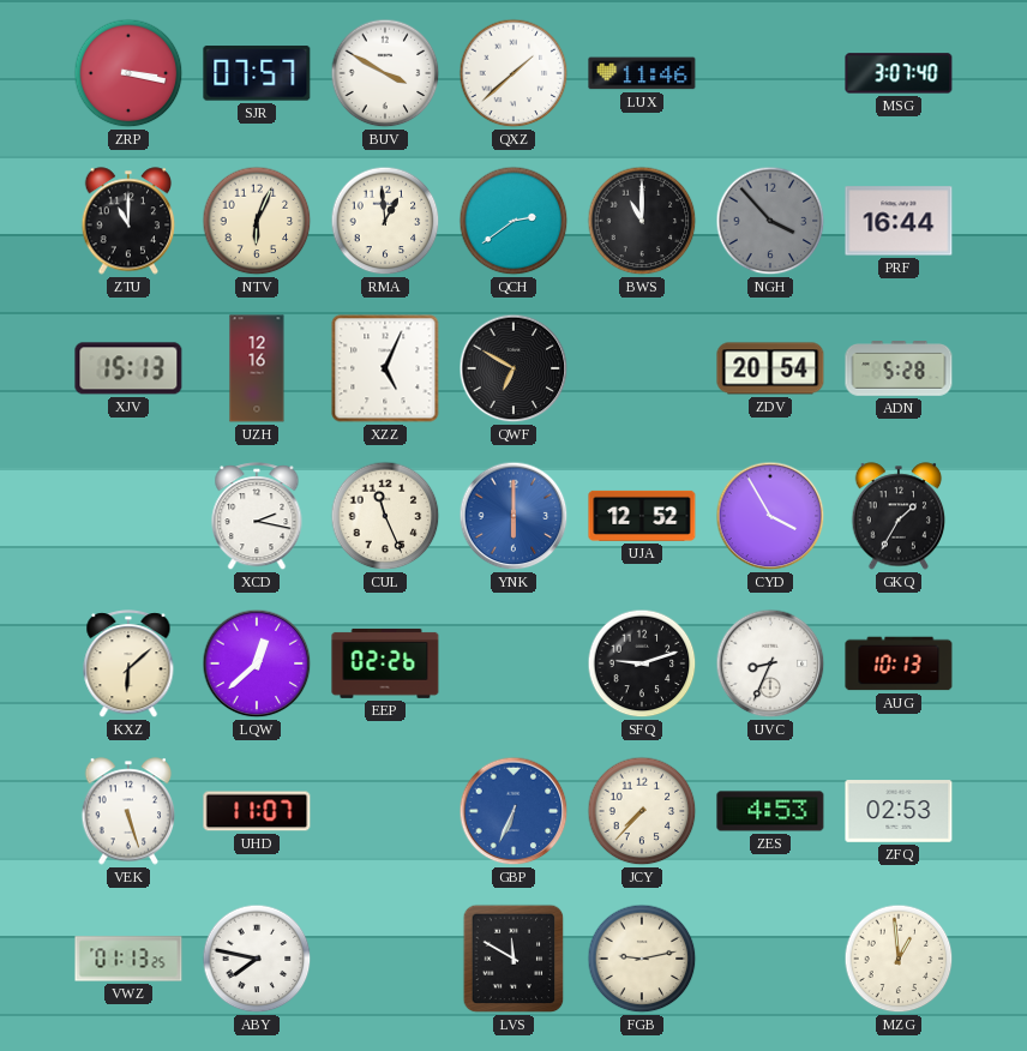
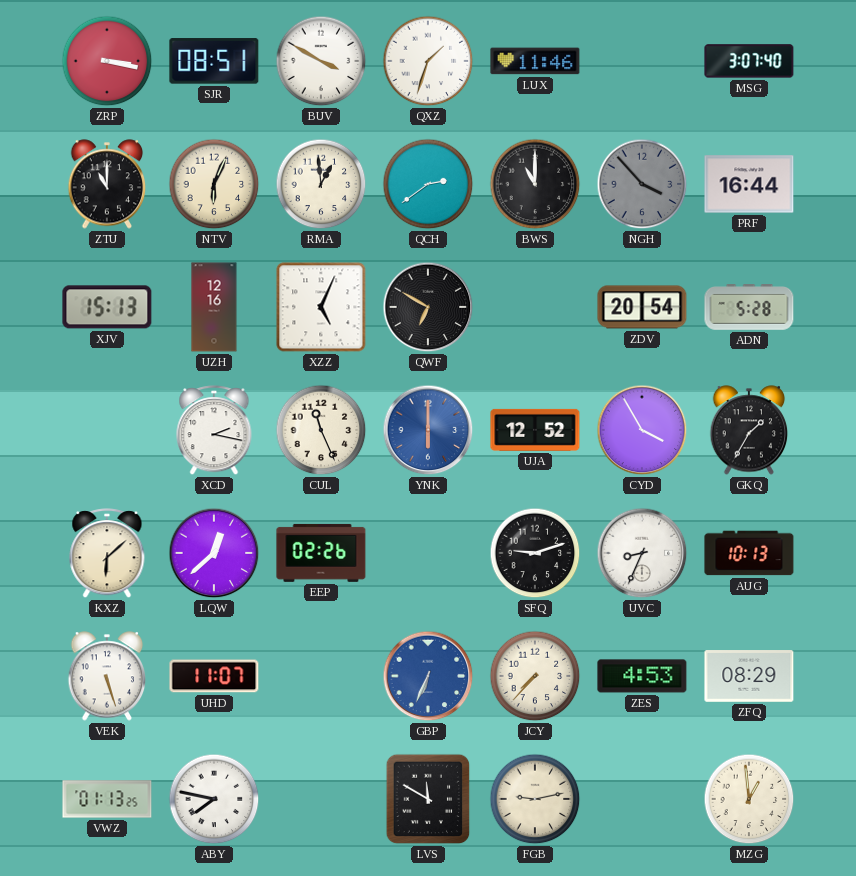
SJR: 07:57 -> 08:51 (214, 61)
QXZ: 1:38 -> 1:33 (428, 61)
ZFQ: 02:53 -> 08:29 (749, 676)
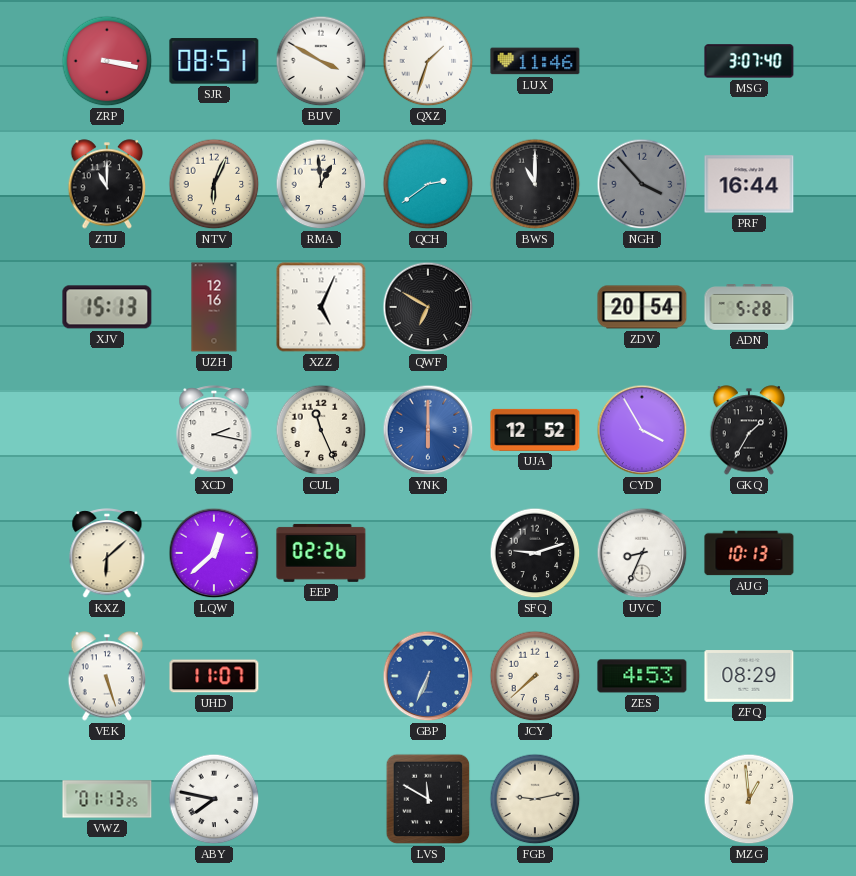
JCY: 7:37 -> 7:38 (535, 676)
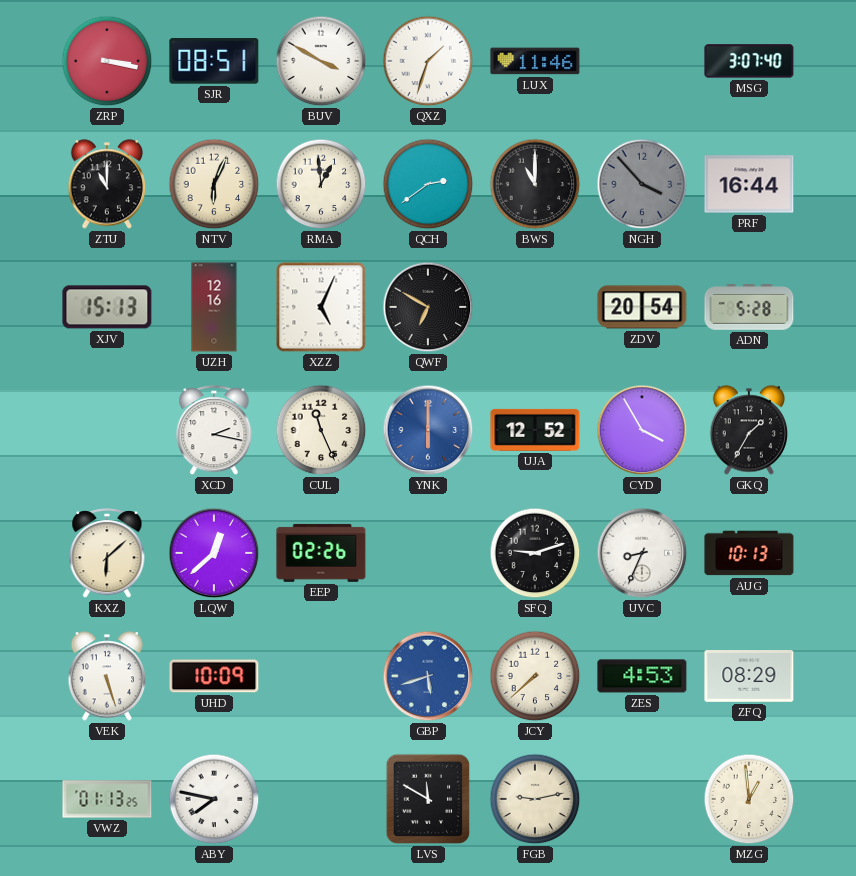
UHD: 11:07 -> 10:09 (214, 676)
GBP: 6:34 -> 5:42 (428, 676)
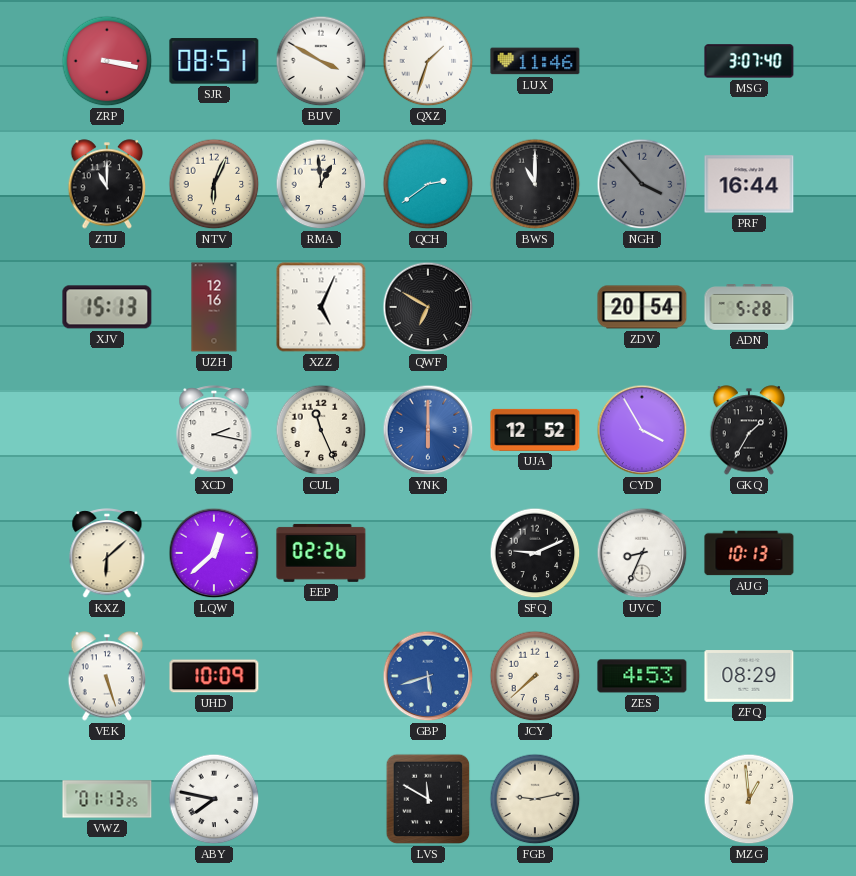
SFQ: 9:12 -> 9:11 (535, 553)
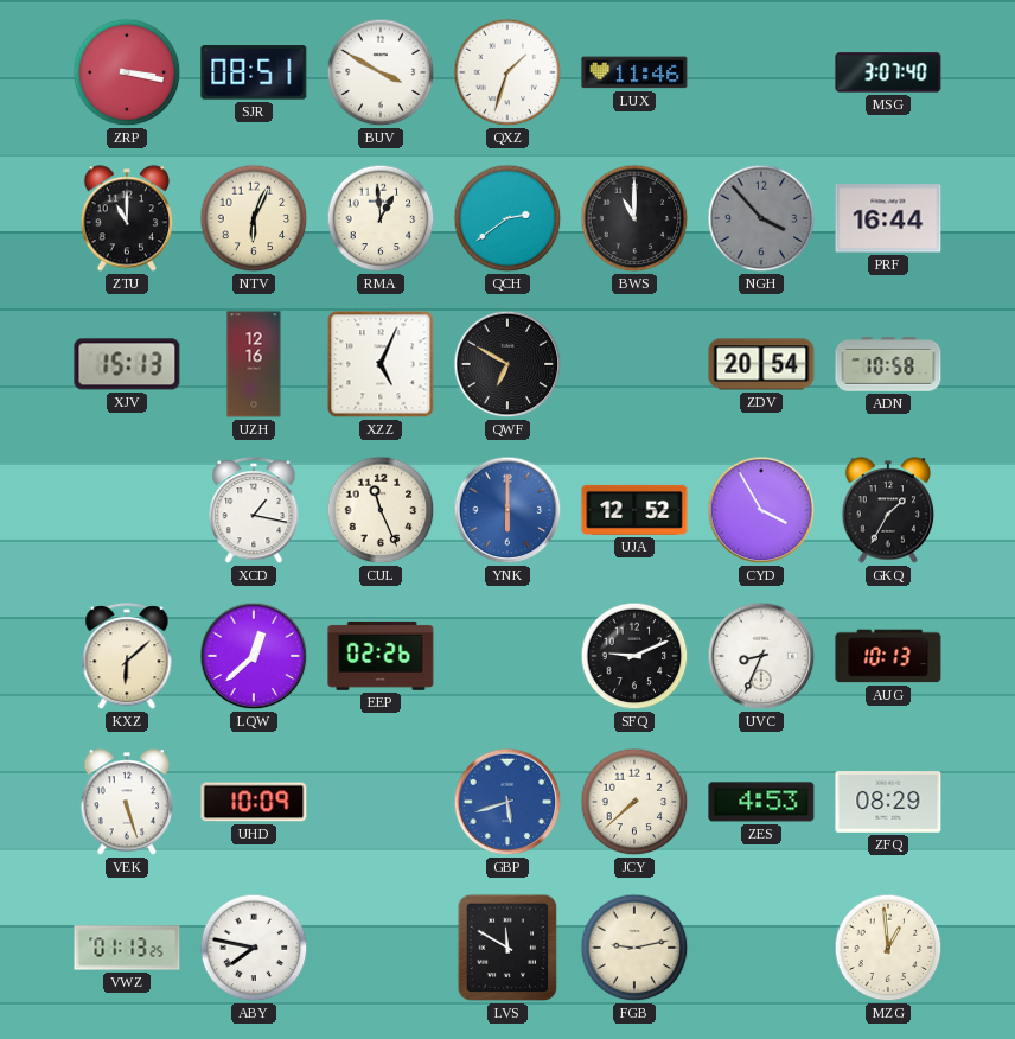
ADN: 5:28 -> 10:58 (888, 364)
XCD: 2:17 -> 1:17 (254, 511)
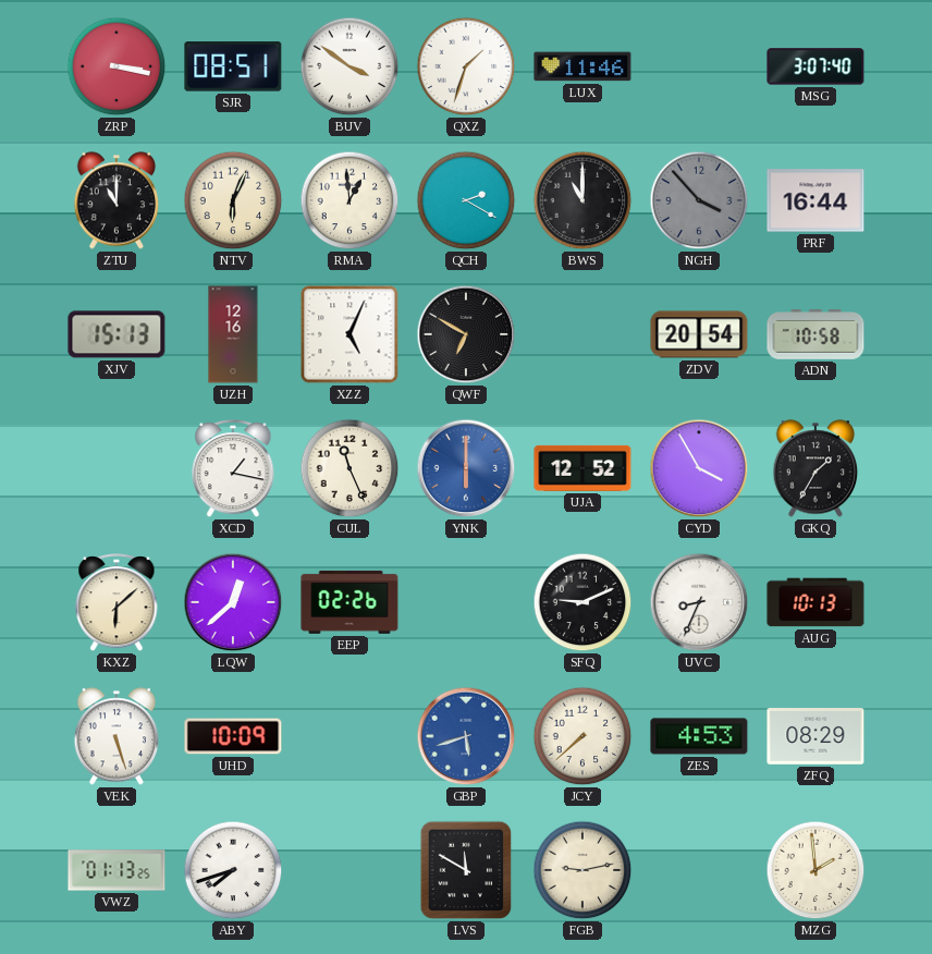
BUV: 3:50 -> 3:51 (349, 66)
QCH: 2:39 -> 2:20 (466, 200)
ABY: 7:47 -> 7:42 (233, 870)
MZG: 12:59 -> 1:59 (815, 870)
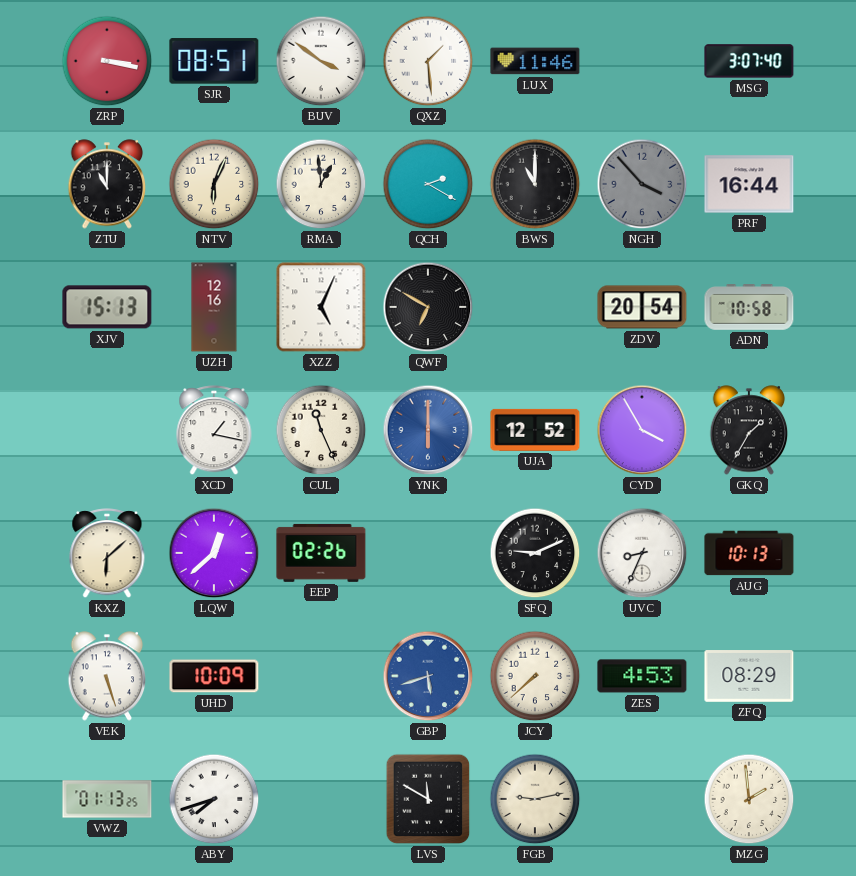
QXZ: 1:33 -> 1:29 (428, 61)
